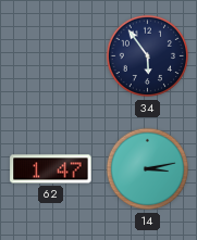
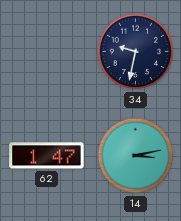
34: 5:54 -> 9:32 (136, 52)
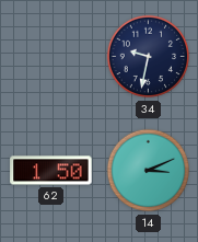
62: 1:47 -> 1:50 (51, 171)
14: 3:13 -> 3:11 (149, 171)
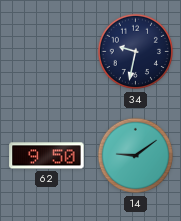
62: 1:50 -> 9:50 (47, 156)
14: 3:11 -> 9:09 (136, 156)
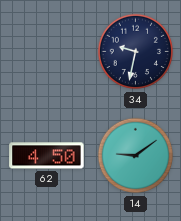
62: 9:50 -> 4:50 (47, 156)
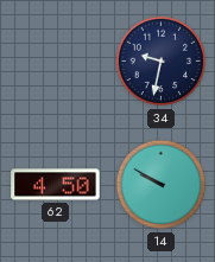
14: 9:09 -> 9:50 (162, 185)
